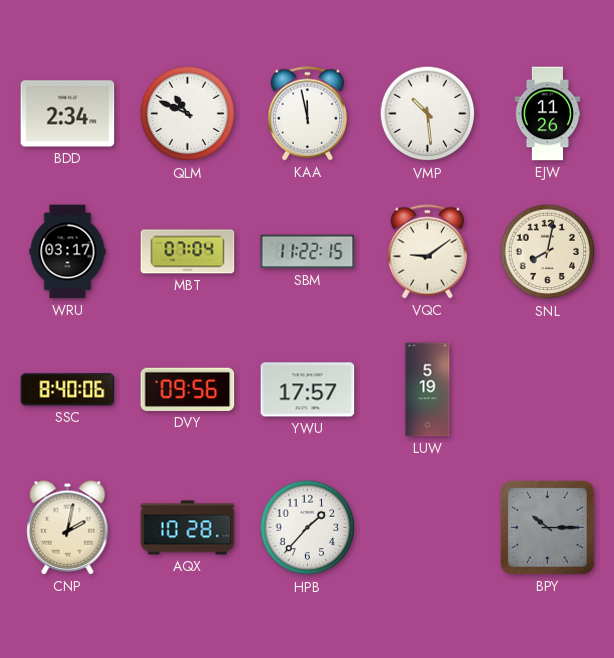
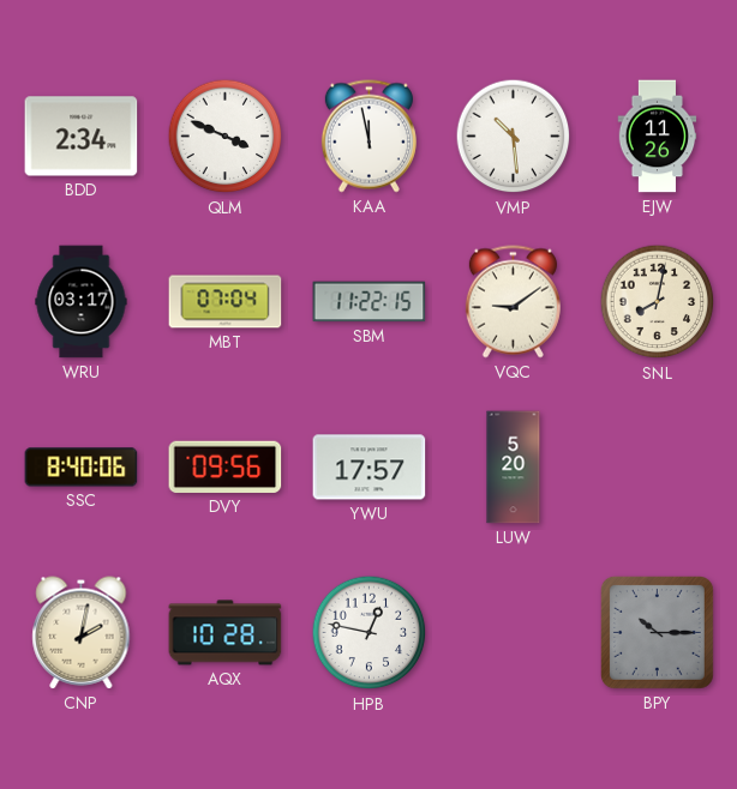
QLM: 10:49 -> 3:49 (226, 137)
LUW: 5:19 -> 5:20 (514, 468)
HPB: 1:37 -> 12:47 (370, 633)
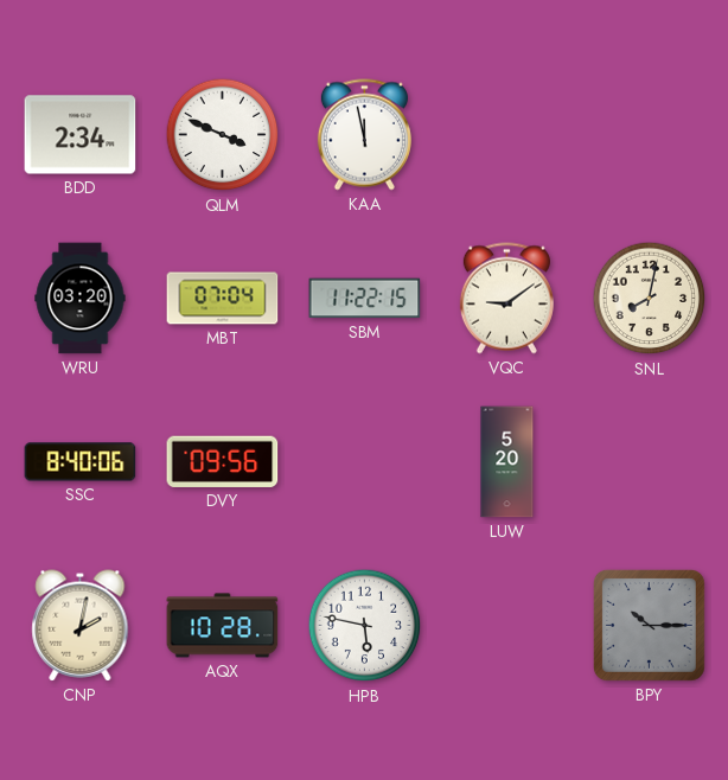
VMP: 10:29 -> none (514, 137)
EJW: 11:26 -> none (658, 137)
WRU: 03:17 -> 03:20 (81, 299)
YWU: 17:57 -> none (370, 468)
HPB: 12:47 -> 5:47 (365, 626)
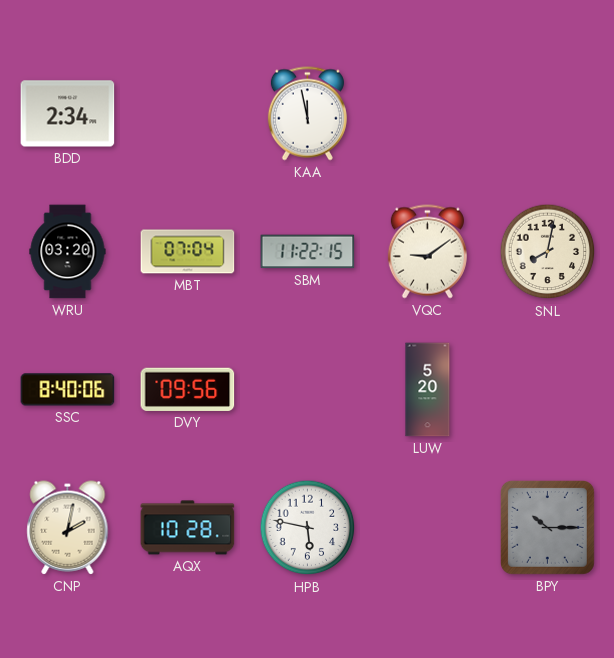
QLM: 3:49 -> none (223, 135)
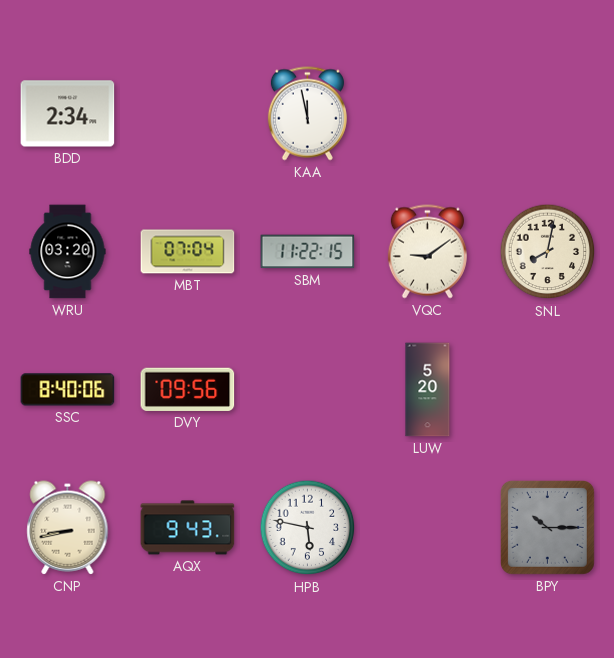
CNP: 2:02 -> 8:43 (68, 528)
AQX: 10:28 -> 9:43 (188, 528)
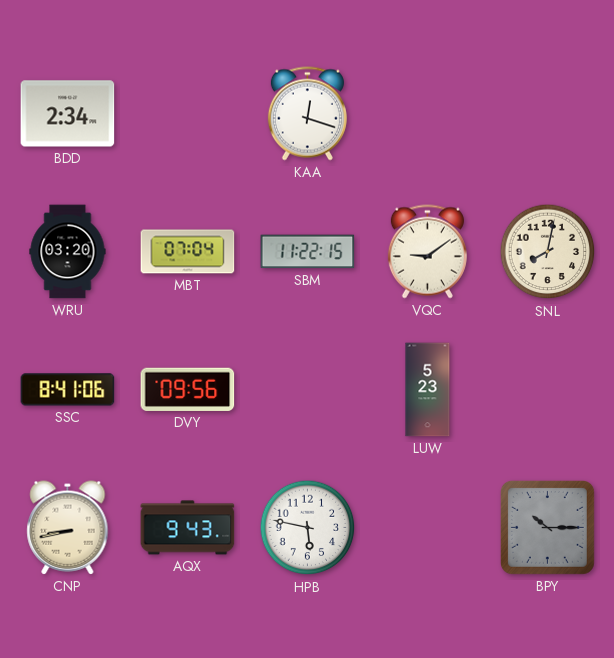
KAA: 11:58 -> 12:18 (307, 114)
SSC: 8:40 -> 8:41 (68, 390)
LUW: 5:20 -> 5:23 (428, 390)
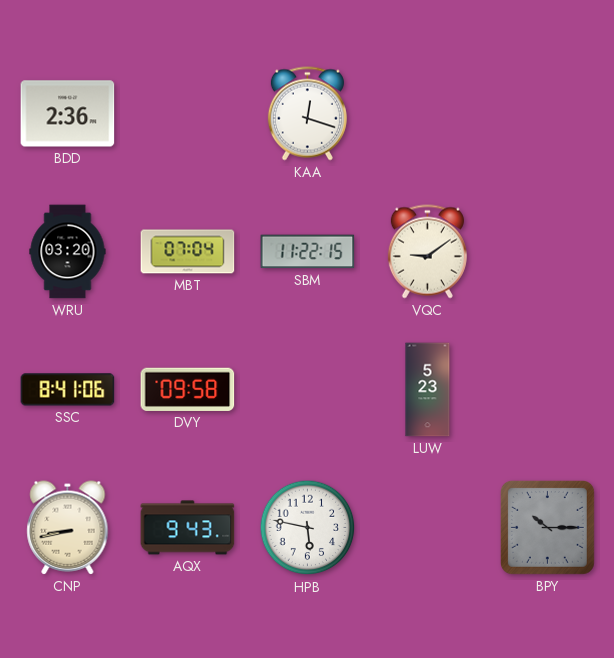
BDD: 2:34 -> 2:36 (68, 114)
SNL: 8:02 -> none (548, 252)
DVY: 09:56 -> 09:58 (188, 389)
